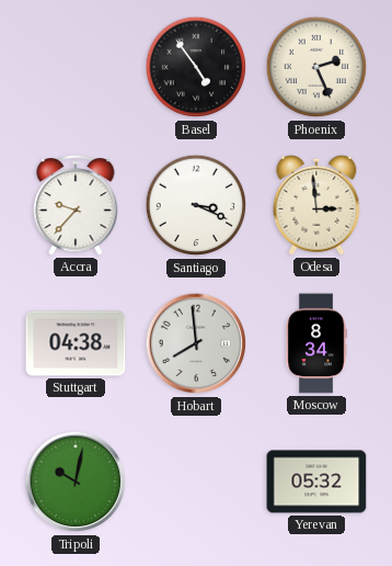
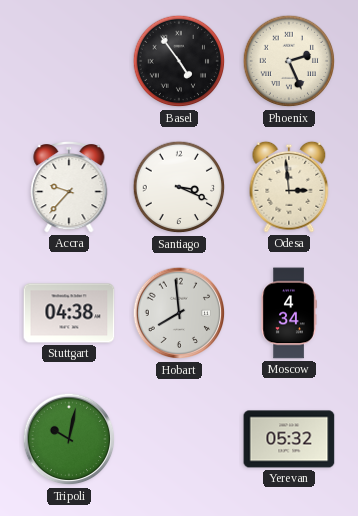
Moscow: 8:34 -> 4:34 (289, 313)
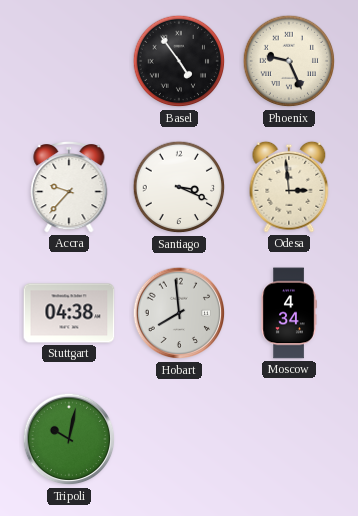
Phoenix: 2:26 -> 9:26 (289, 61)
Yerevan: 05:32 -> none (289, 439)
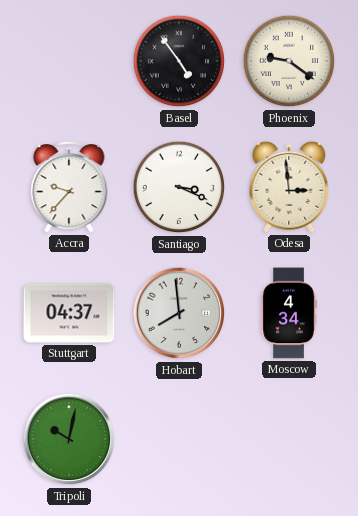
Phoenix: 9:26 -> 9:21 (289, 61)
Stuttgart: 04:38 -> 04:37 (69, 313)
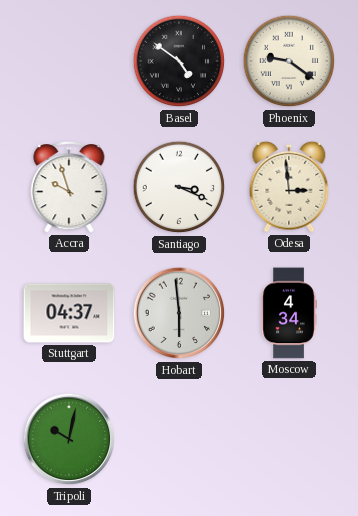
Basel: 4:54 -> 4:51 (179, 61)
Accra: 9:37 -> 9:57 (69, 187)
Hobart: 7:59 -> 5:59 (179, 313)
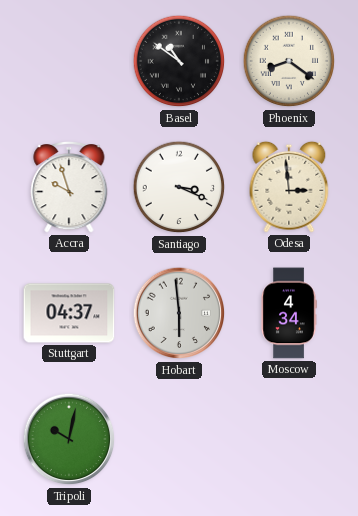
Basel: 4:51 -> 10:51 (179, 61)
Phoenix: 9:21 -> 8:21 (289, 61)
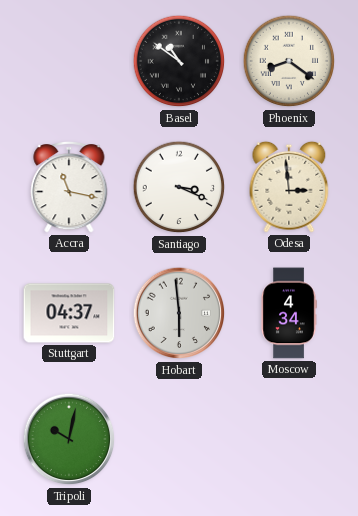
Accra: 9:57 -> 11:17 (69, 187)
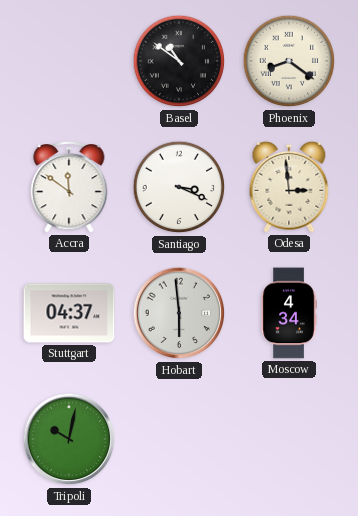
Accra: 11:17 -> 11:51 (69, 187)
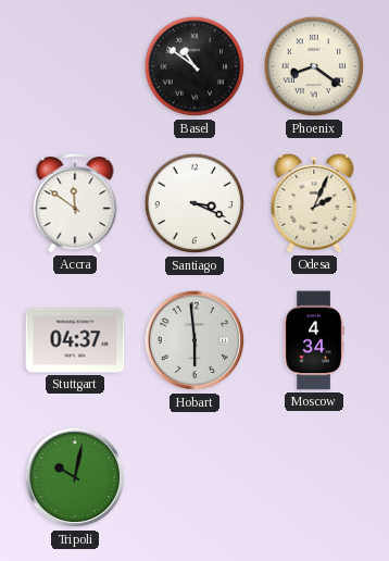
Odesa: 2:59 -> 2:04 (314, 203)
